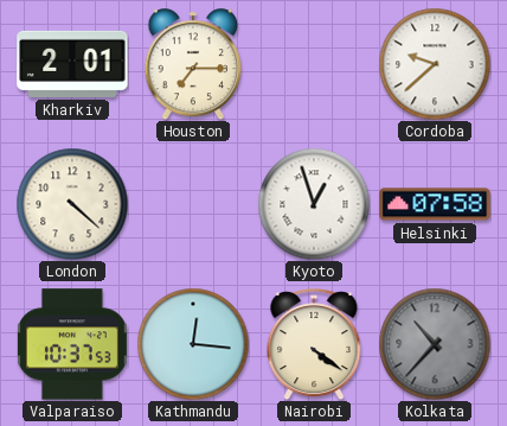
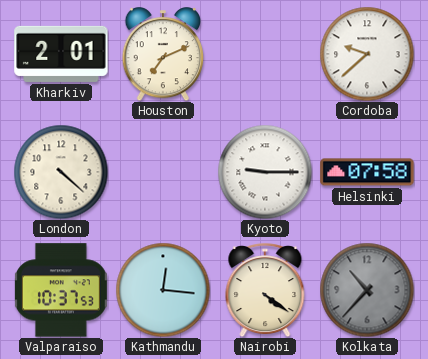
Houston: 7:15 -> 7:11 (162, 54)
Kyoto: 12:57 -> 9:15 (265, 172)
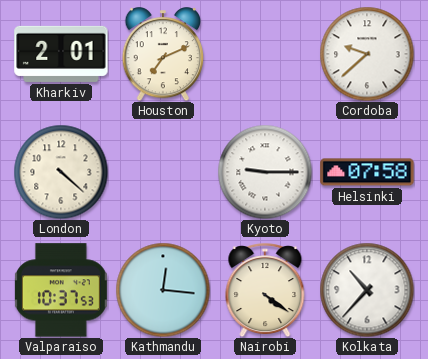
Kolkata dial: grey -> white (367, 290)
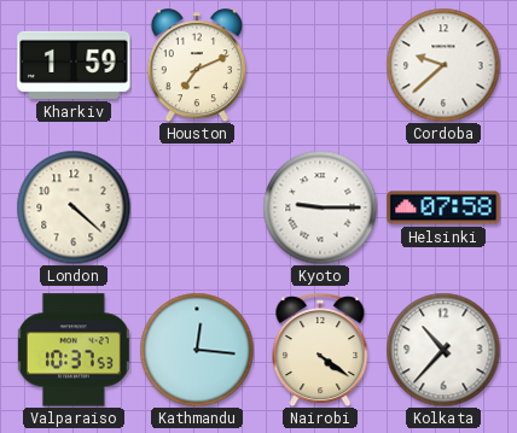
Kharkiv: 2:01 -> 1:59 (74, 65)
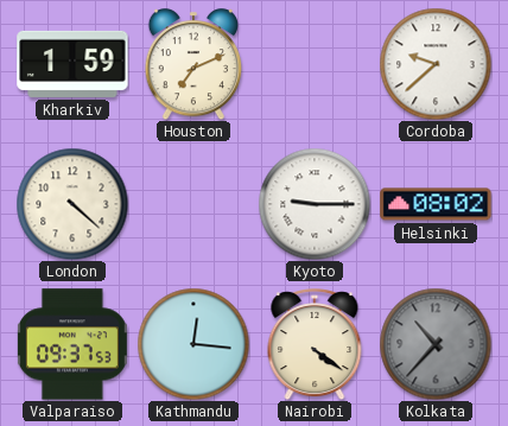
Helsinki: 07:58 -> 08:02 (436, 204)
Valparaiso: 10:37 -> 09:37 (72, 344)
Kolkata dial: white -> grey (436, 344)
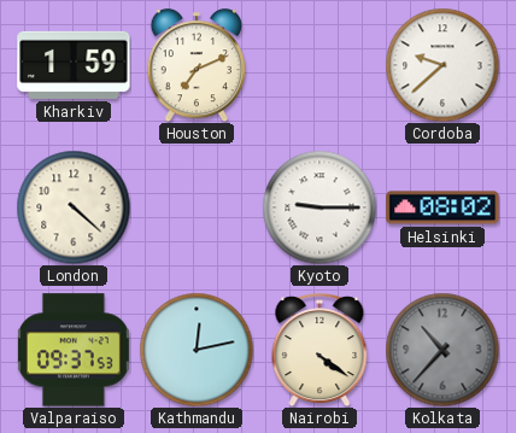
Kathmandu: 12:16 -> 12:13 (197, 350)
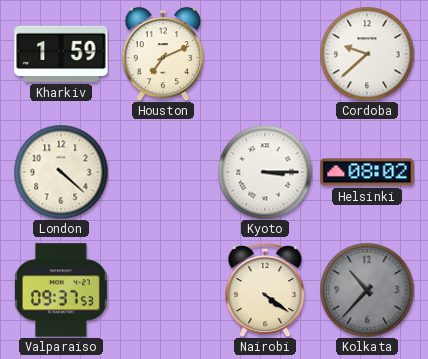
Kyoto: 9:15 -> 3:15 (265, 172)
Kathmandu: 12:13 -> none (197, 350)
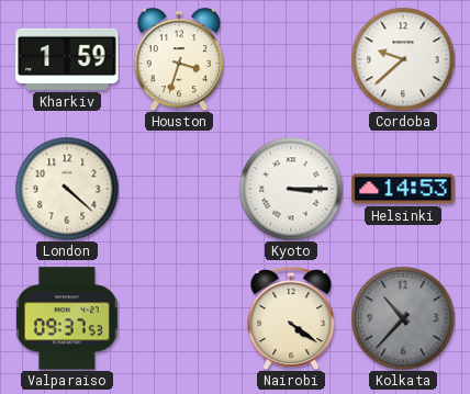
Houston: 7:11 -> 3:33 (178, 59)
Helsinki: 08:02 -> 14:53 (403, 189)
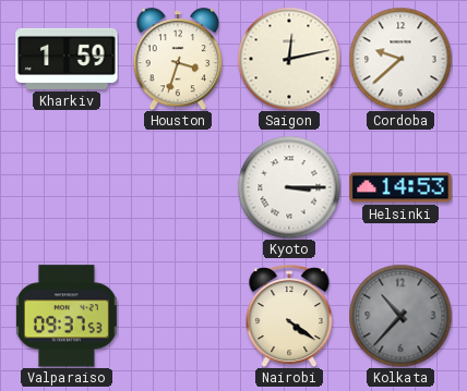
Saigon: none -> 12:13 (289, 59)
London: 4:22 -> none (67, 189)
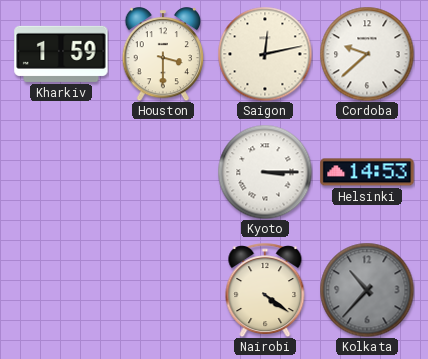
Houston: 3:33 -> 3:30 (162, 54)
Valparaiso: 09:37 -> none (67, 316)
